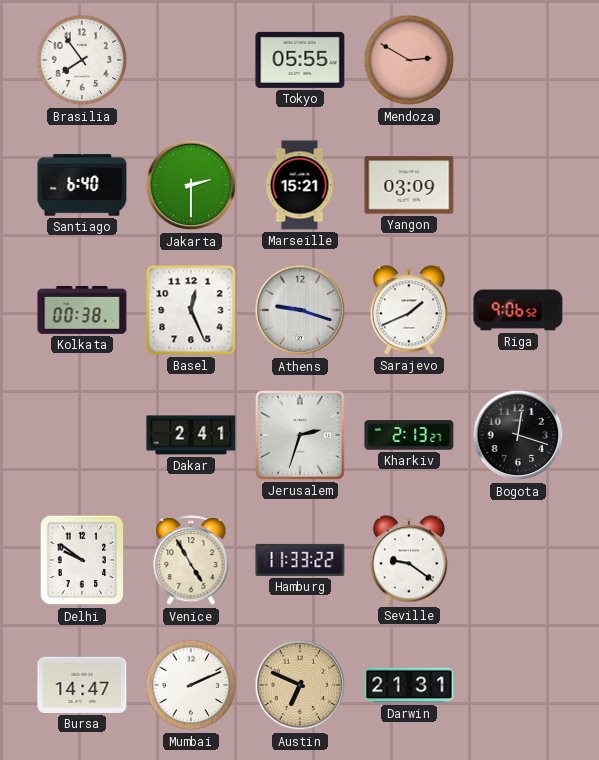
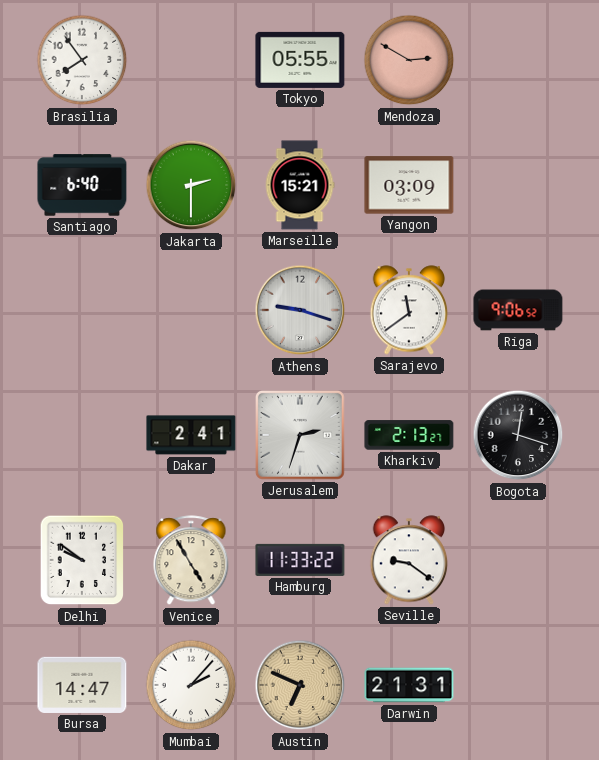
Kolkata: 00:38 -> none (82, 310)
Basel: 12:26 -> none (191, 310)
Sarajevo: 1:41 -> 11:39 (409, 310)
Mumbai: 2:11 -> 2:07 (191, 685)
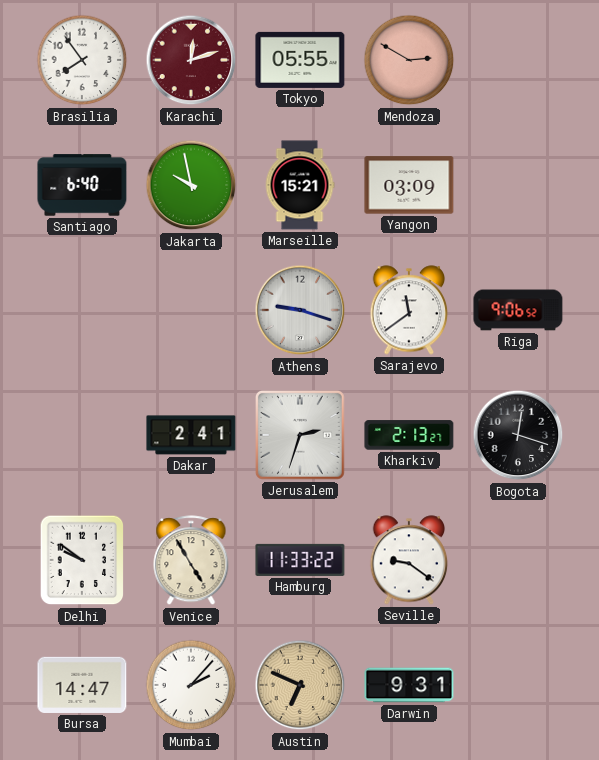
Karachi: none -> 12:12 (191, 60)
Jakarta: 2:30 -> 9:58 (191, 185)
Darwin: 21:31 -> 9:31 (409, 685)
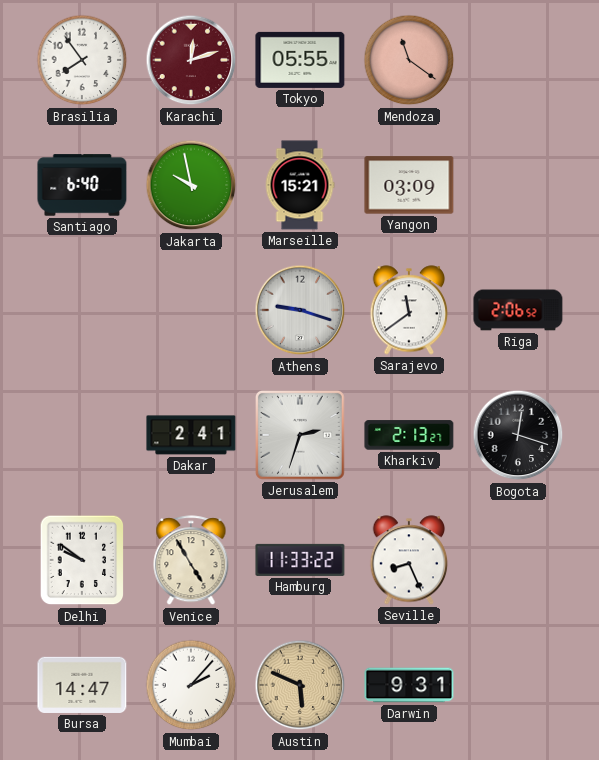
Mendoza: 2:50 -> 11:21 (409, 60)
Riga: 9:06 -> 2:06 (518, 310)
Seville: 9:21 -> 8:26 (409, 560)
Austin: 6:49 -> 5:49 (300, 685)
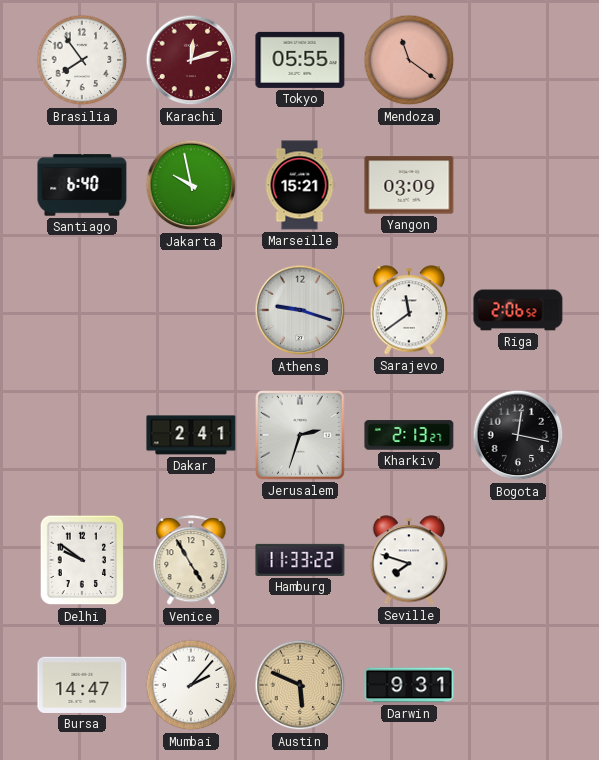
Bogota: 12:18 -> 12:17 (518, 435)
Seville: 8:26 -> 7:48 (409, 560)
